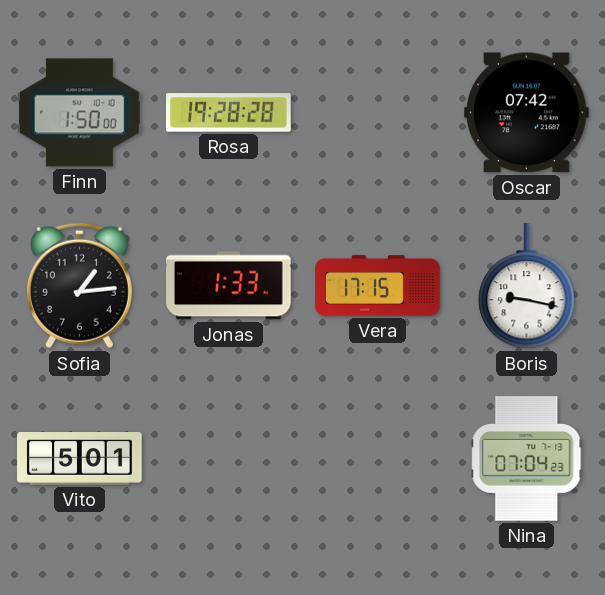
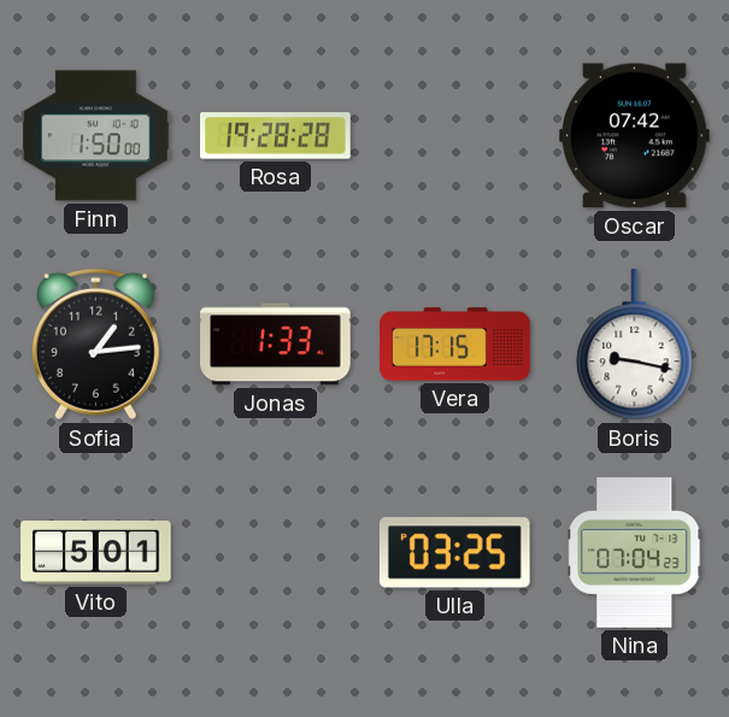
Ulla: none -> 03:25 (454, 553)
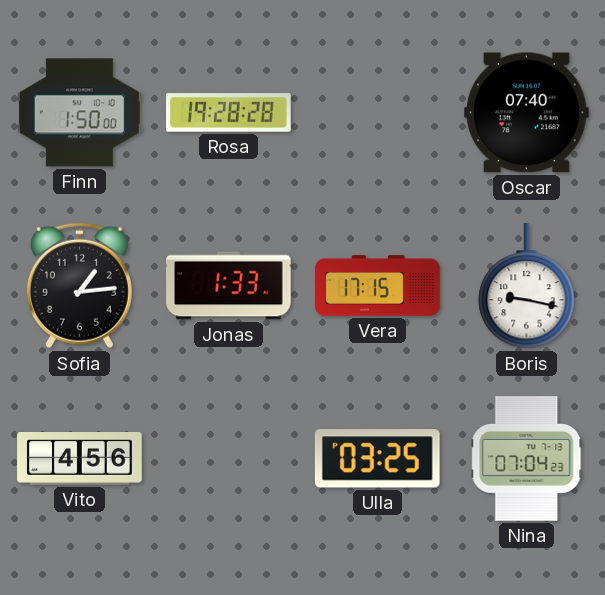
Oscar: 07:42 -> 07:40 (527, 113)
Vito: 5:01 -> 4:56 (80, 459)
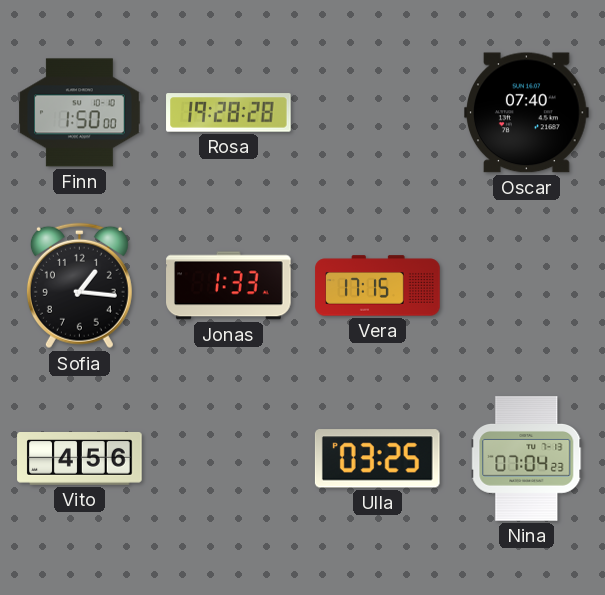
Sofia: 1:14 -> 1:16 (79, 286)
Boris: 9:17 -> none (527, 286)
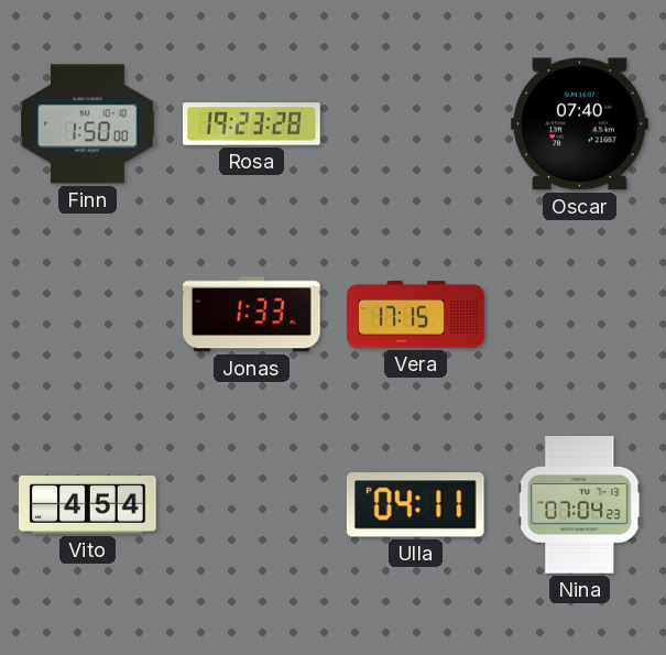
Rosa: 19:28 -> 19:23 (252, 124)
Sofia: 1:16 -> none (79, 286)
Vito: 4:56 -> 4:54 (88, 505)
Ulla: 03:25 -> 04:11 (415, 505)
